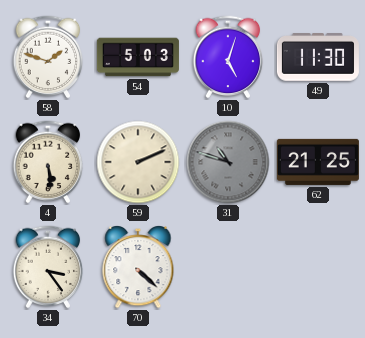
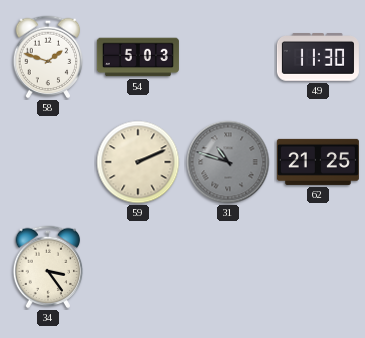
10: 5:03 -> none (228, 57)
4: 5:29 -> none (48, 162)
70: 4:22 -> none (138, 268)
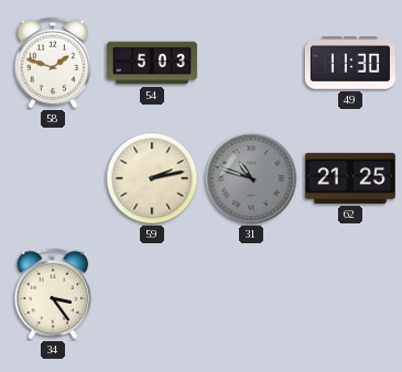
59: 2:11 -> 2:13 (152, 178)
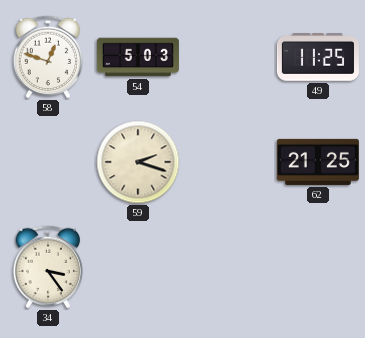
58: 1:48 -> 12:48 (48, 57)
49: 11:30 -> 11:25 (318, 57)
59: 2:13 -> 2:18 (138, 162)
31: 10:48 -> none (251, 178)
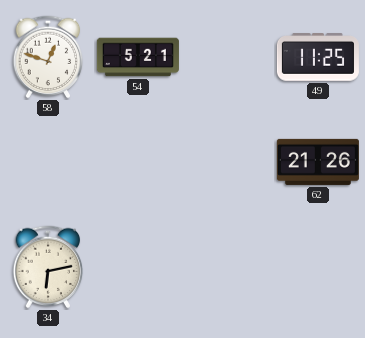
54: 5:03 -> 5:21 (138, 57)
59: 2:18 -> none (138, 162)
62: 21:25 -> 21:26 (318, 162)
34: 3:24 -> 6:13 (48, 267)
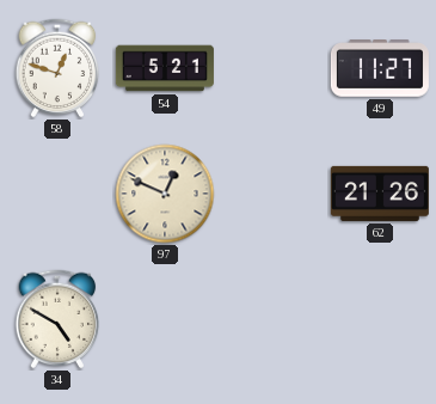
49: 11:25 -> 11:27 (380, 68)
97: none -> 12:49 (165, 194)
34: 6:13 -> 4:50 (57, 319)
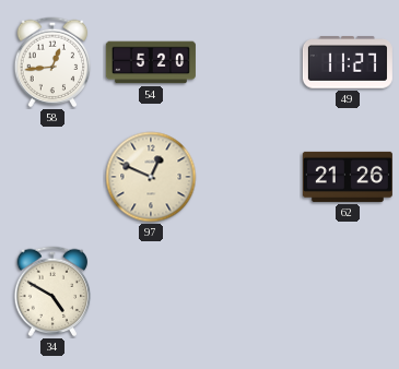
58: 12:48 -> 12:44 (52, 62)
54: 5:21 -> 5:20 (151, 62)
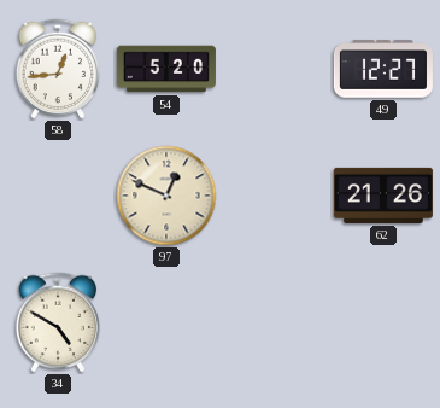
49: 11:27 -> 12:27 (383, 69)
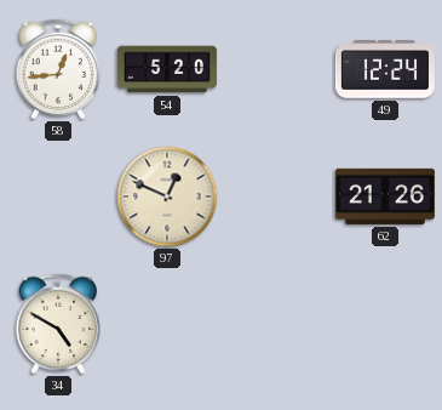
49: 12:27 -> 12:24 (385, 69)
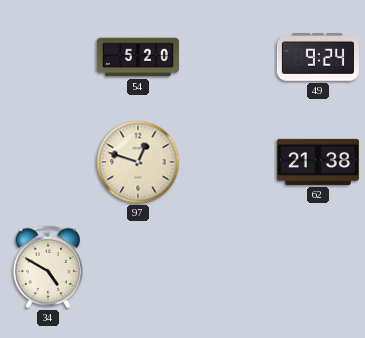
58: 12:44 -> none (58, 69)
49: 12:24 -> 9:24 (318, 57)
97: 12:49 -> 12:48 (138, 162)
62: 21:26 -> 21:38 (318, 162)
